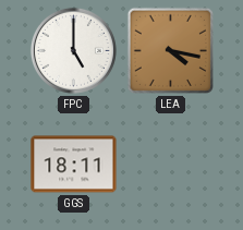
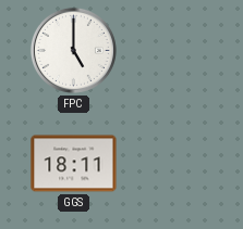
LEA: 4:17 -> none (170, 50)
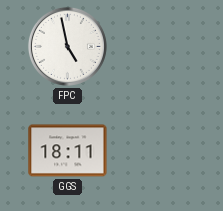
FPC: 5:00 -> 4:58 (67, 46)
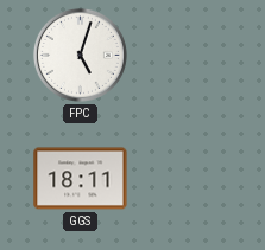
FPC: 4:58 -> 5:03 (80, 55)
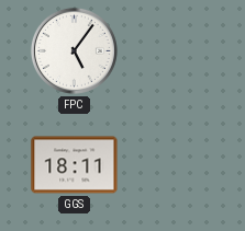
FPC: 5:03 -> 5:06 (74, 50)
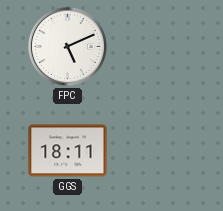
FPC: 5:06 -> 5:11 (67, 46)
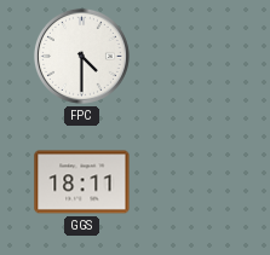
FPC: 5:11 -> 4:30 (81, 56)
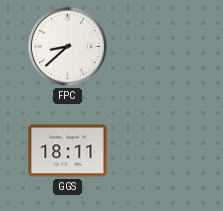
FPC: 4:30 -> 8:38 (67, 46)
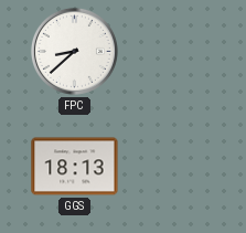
GGS: 18:11 -> 18:13 (75, 167)
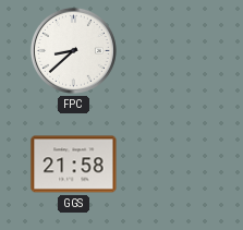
GGS: 18:13 -> 21:58 (74, 165)
